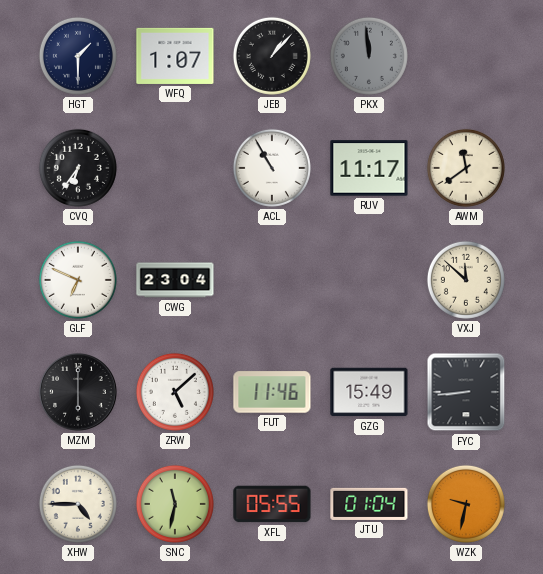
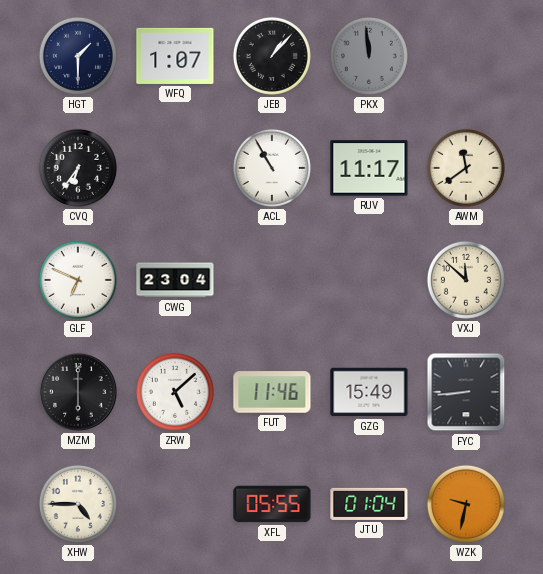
SNC: 11:32 -> none (175, 504)
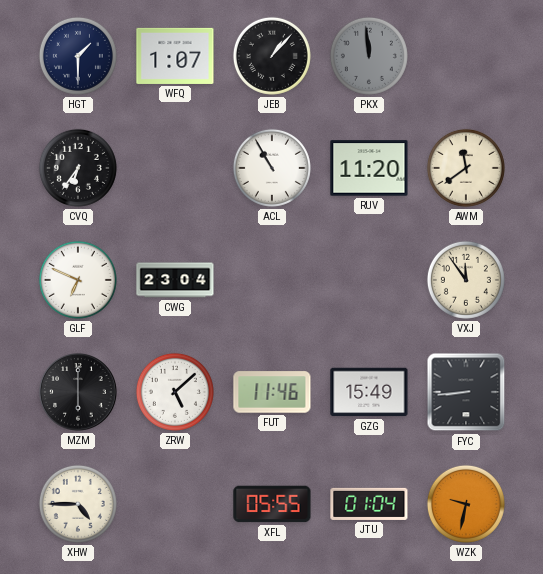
RUV: 11:17 -> 11:20 (369, 168)
VXJ: 11:52 -> 11:54 (466, 280)
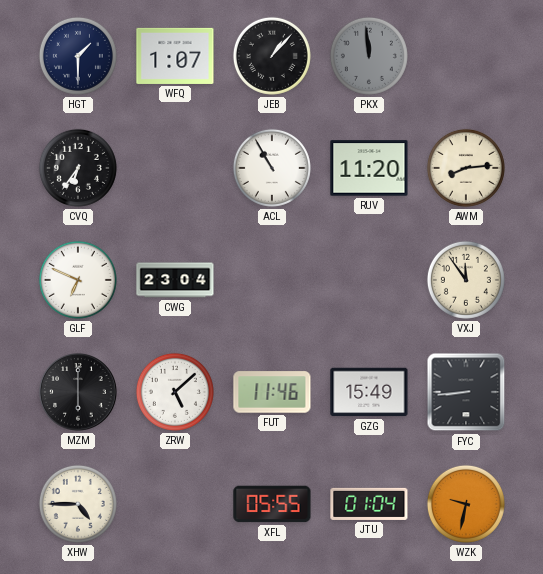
AWM: 11:39 -> 8:14 (466, 168)
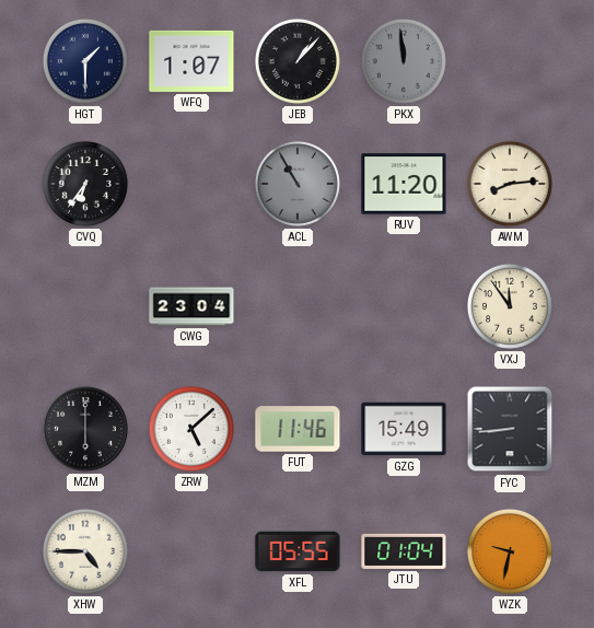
ACL dial: white -> grey (298, 184)
GLF: 6:49 -> none (78, 280)
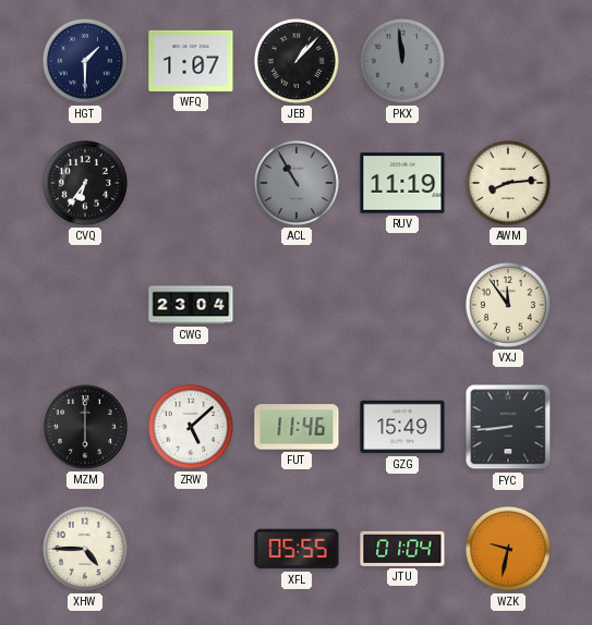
RUV: 11:20 -> 11:19 (402, 183)
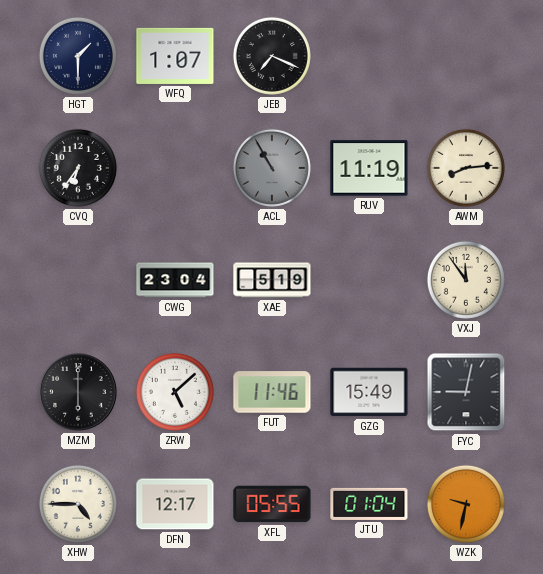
JEB: 1:07 -> 7:19 (272, 56)
PKX: 11:59 -> none (402, 61)
XAE: none -> 5:19 (272, 280)
FYC: 8:44 -> 9:02 (466, 392)
DFN: none -> 12:17 (175, 504)
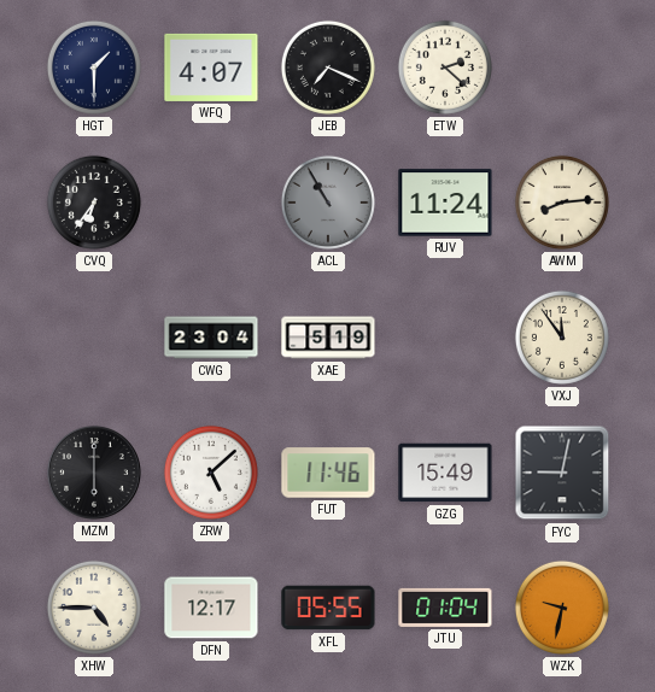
WFQ: 1:07 -> 4:07 (211, 68)
ETW: none -> 2:22 (445, 68)
RUV: 11:19 -> 11:24 (445, 203)
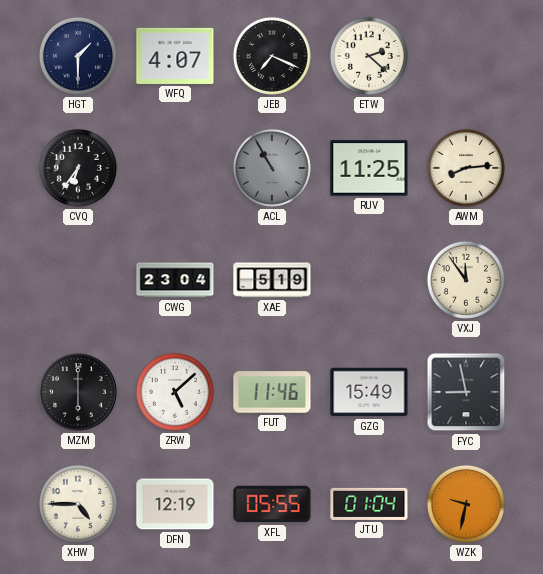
RUV: 11:24 -> 11:25 (369, 168)
FYC: 9:02 -> 8:58 (466, 392)
DFN: 12:17 -> 12:19 (175, 504)
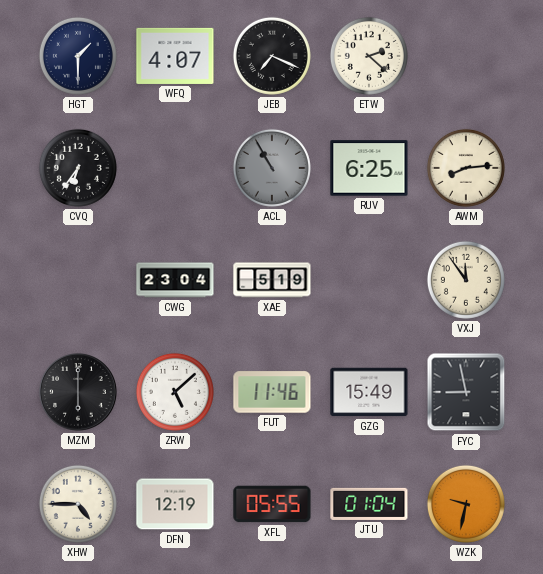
RUV: 11:25 -> 6:25 (369, 168)
